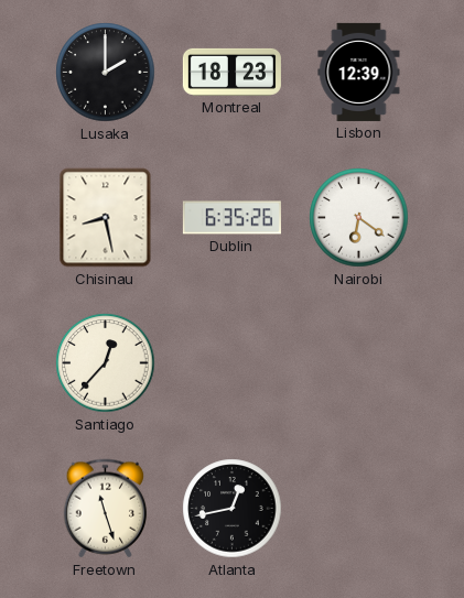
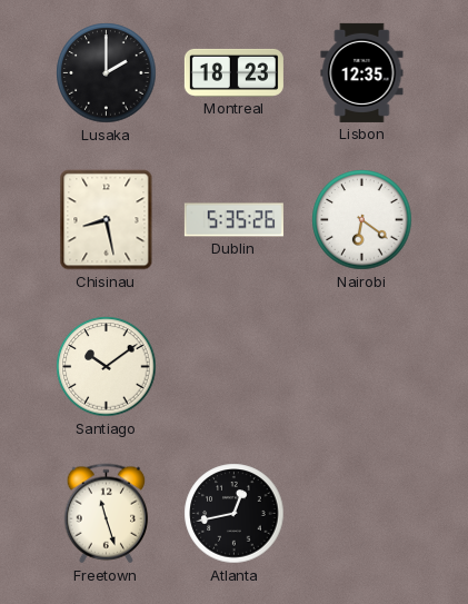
Lisbon: 12:39 -> 12:35 (362, 72)
Dublin: 6:35 -> 5:35 (233, 220)
Santiago: 12:37 -> 10:09 (107, 367)
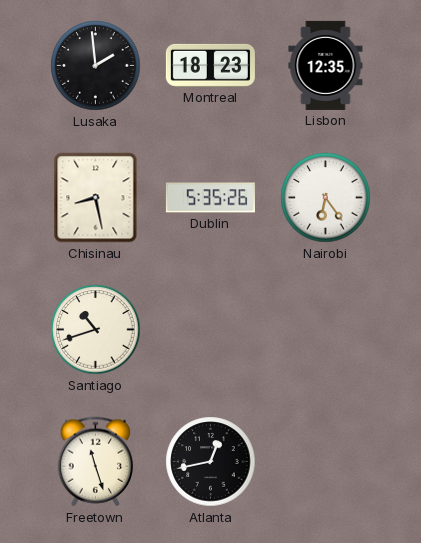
Lusaka: 2:00 -> 1:59 (96, 66)
Nairobi: 6:21 -> 6:24 (326, 198)
Santiago: 10:09 -> 10:42 (96, 330)
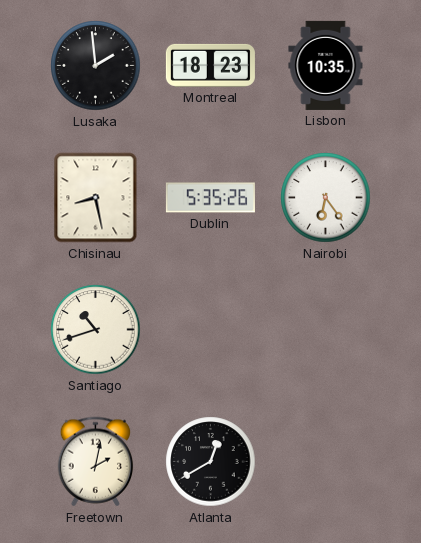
Lisbon: 12:35 -> 10:35 (326, 65)
Freetown: 11:27 -> 2:02 (96, 462)
Atlanta: 12:43 -> 12:40 (211, 462)
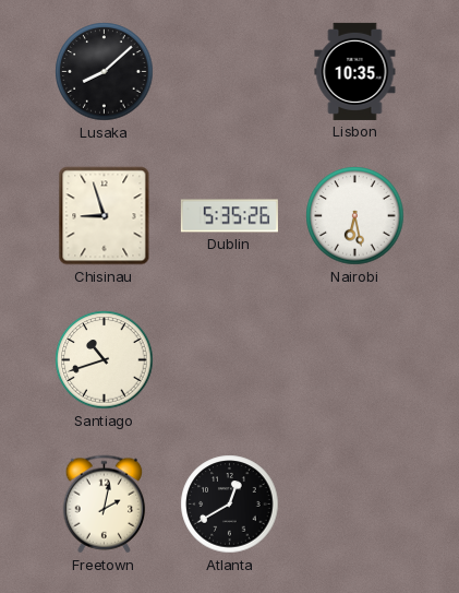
Lusaka: 1:59 -> 8:08 (105, 72)
Montreal: 18:23 -> none (210, 65)
Chisinau: 8:28 -> 8:57 (105, 216)
Nairobi: 6:24 -> 6:28 (355, 216)
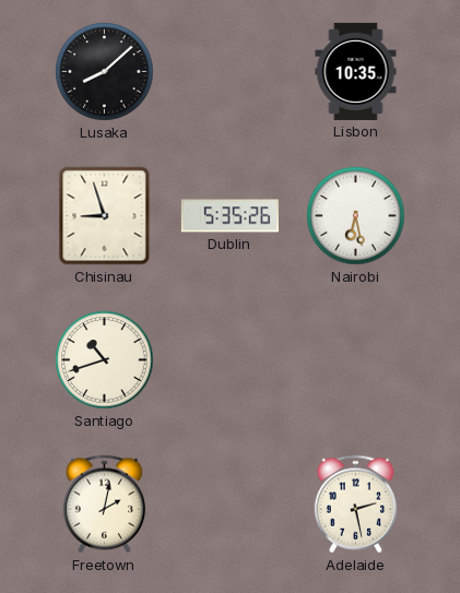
Atlanta: 12:40 -> none (230, 505)
Adelaide: none -> 2:28 (356, 505)
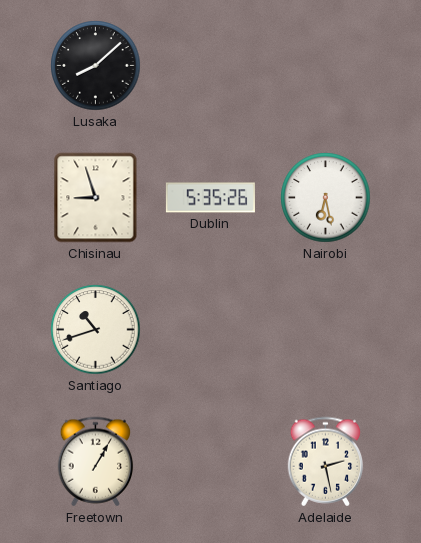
Lisbon: 10:35 -> none (356, 71)
Freetown: 2:02 -> 1:05 (96, 462)
